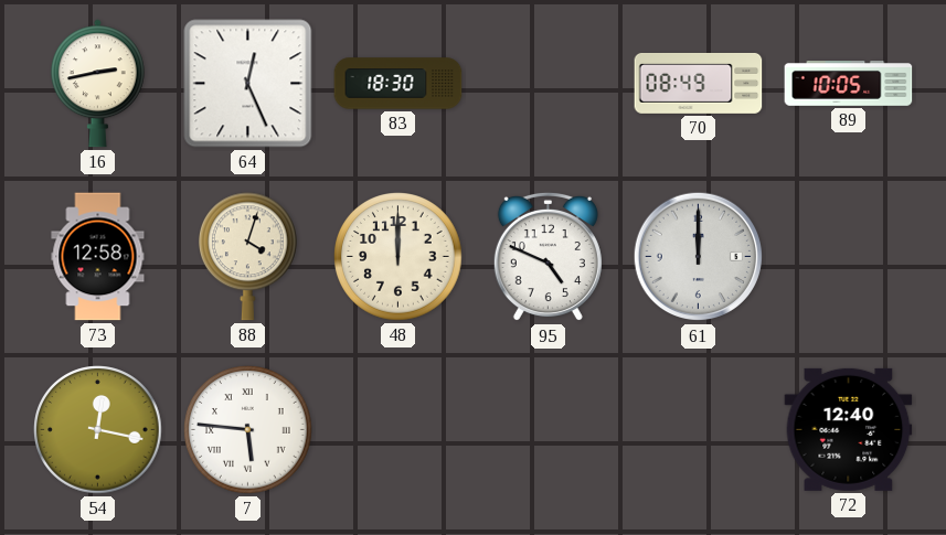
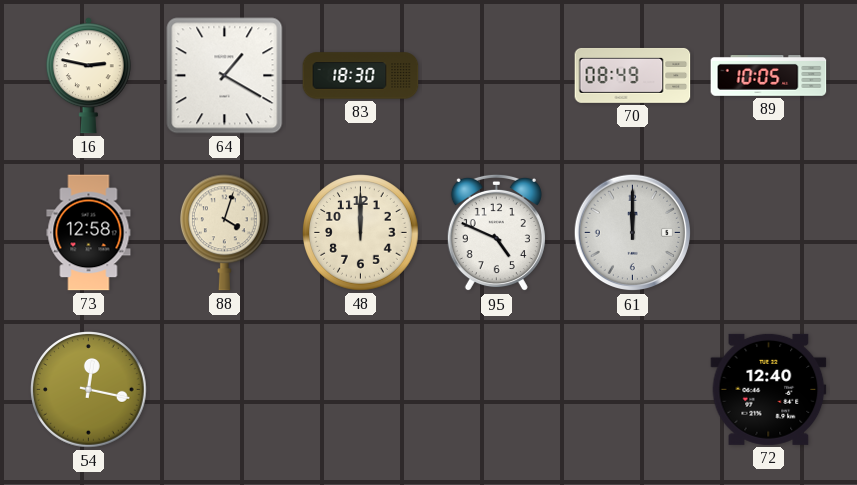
16: 2:43 -> 2:47 (88, 76)
64: 12:26 -> 1:20 (225, 76)
7: 5:46 -> none (248, 430)
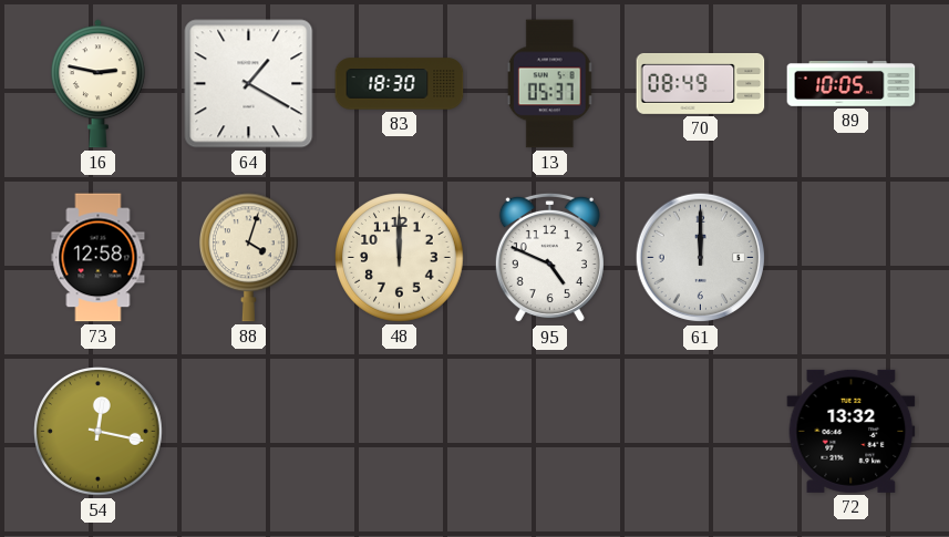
13: none -> 05:37 (550, 84)
72: 12:40 -> 13:32 (852, 431)
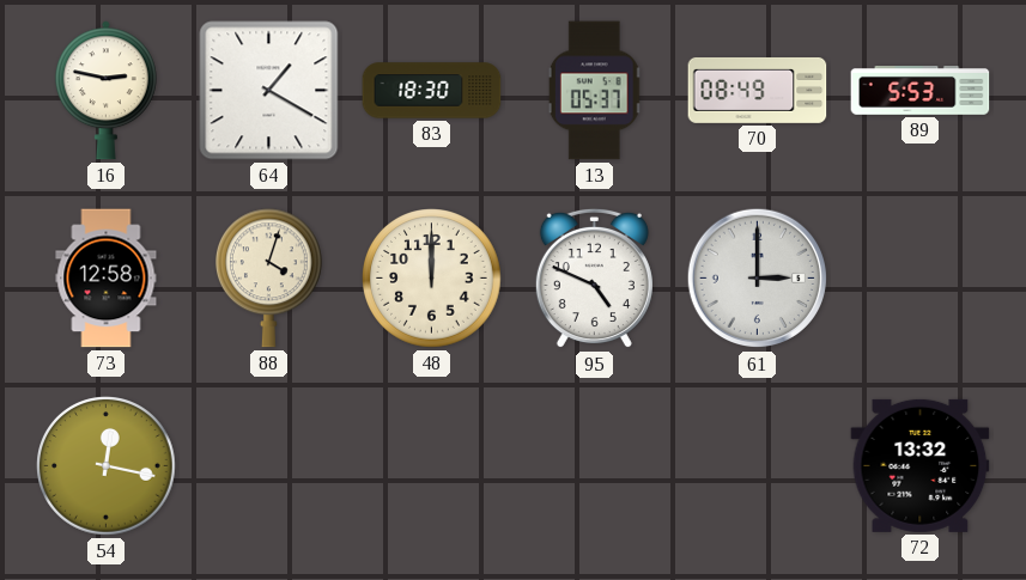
89: 10:05 -> 5:53 (921, 91)
61: 12:00 -> 3:00 (758, 279)
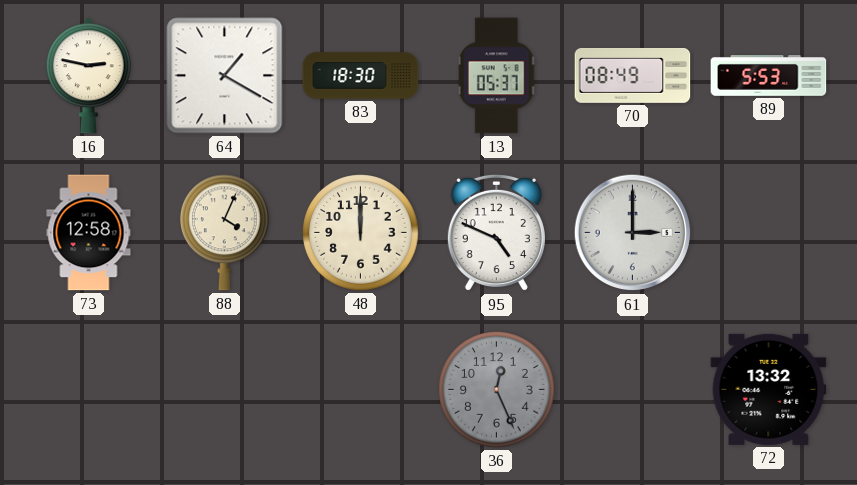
88: 4:03 -> 4:04 (225, 233)
54: 12:17 -> none (107, 466)
36: none -> 12:26 (497, 390)
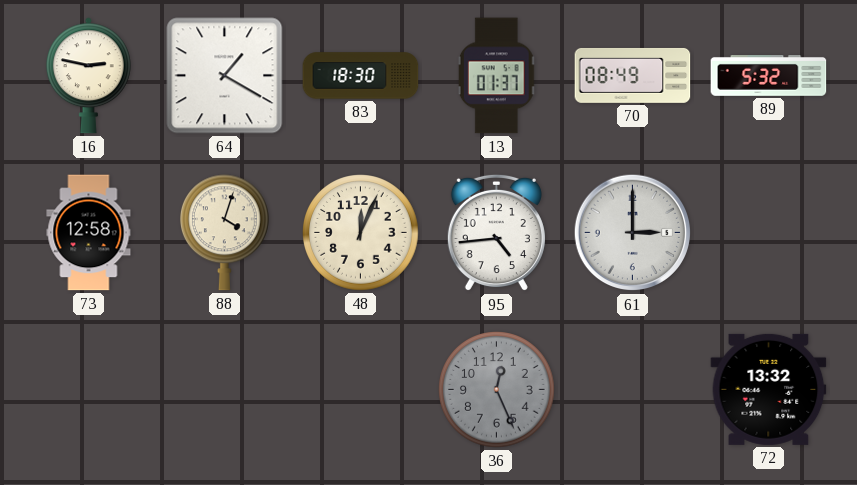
13: 05:37 -> 01:37 (497, 76)
89: 5:53 -> 5:32 (769, 76)
88: 4:04 -> 4:03 (225, 233)
48: 12:00 -> 12:04 (361, 233)
95: 4:49 -> 4:44 (496, 233)
